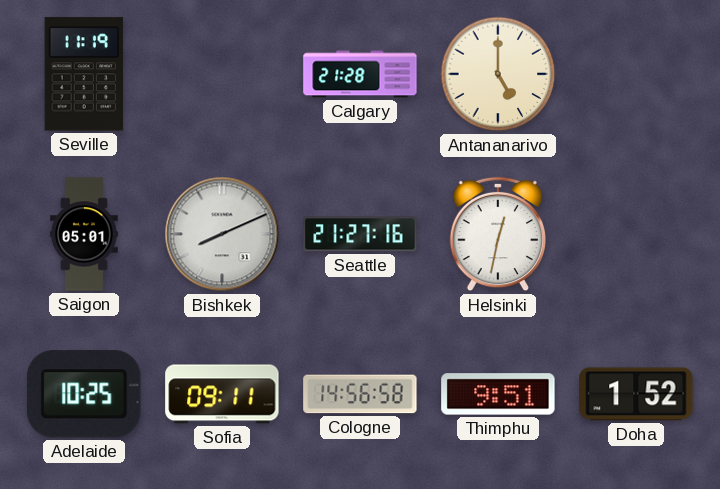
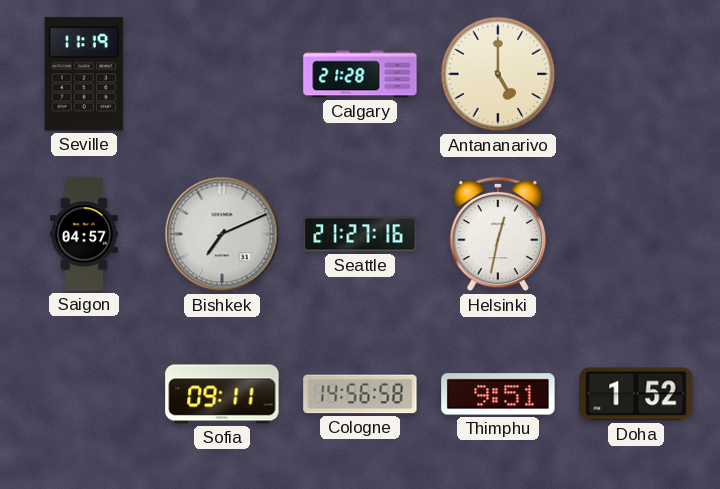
Saigon: 05:01 -> 04:57 (84, 234)
Bishkek: 8:11 -> 7:11 (222, 234)
Adelaide: 10:25 -> none (84, 394)
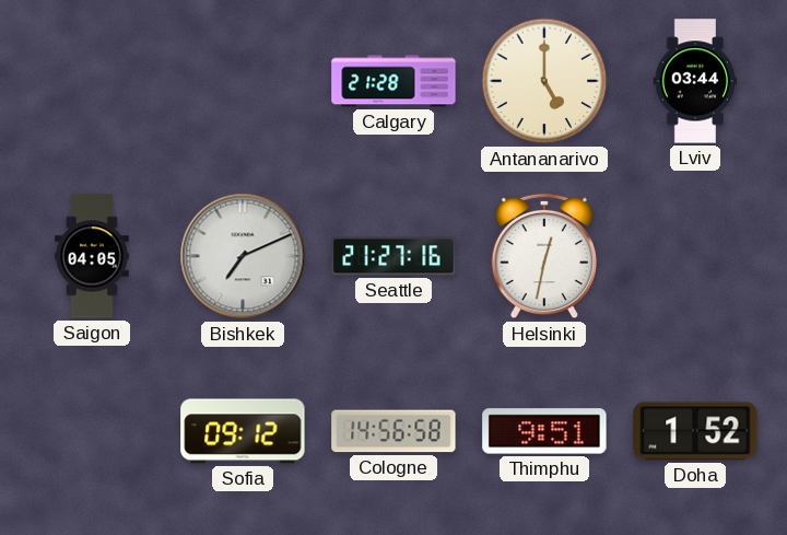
Seville: 11:19 -> none (84, 74)
Lviv: none -> 03:44 (695, 81)
Saigon: 04:57 -> 04:05 (92, 256)
Sofia: 09:11 -> 09:12 (243, 431)
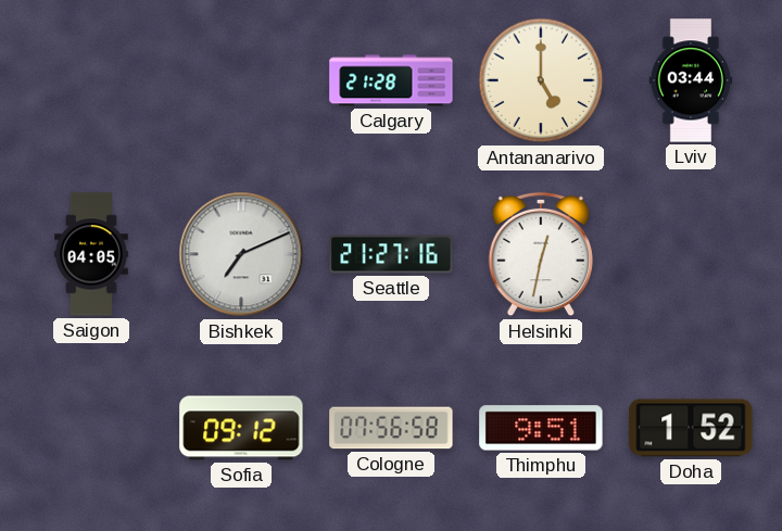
Cologne: 14:56 -> 07:56 (391, 428)
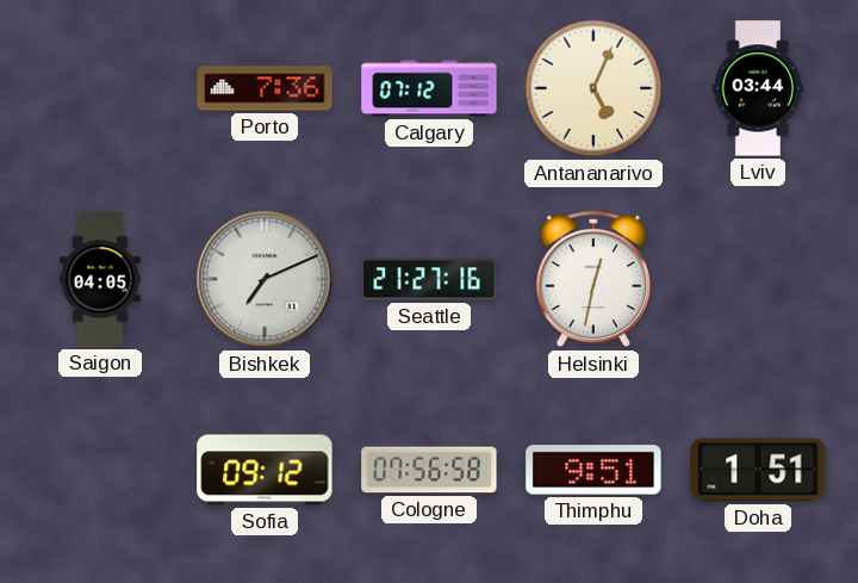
Porto: none -> 7:36 (265, 88)
Calgary: 21:28 -> 07:12 (429, 88)
Antananarivo: 5:00 -> 5:04 (593, 88)
Doha: 1:52 -> 1:51 (758, 470)
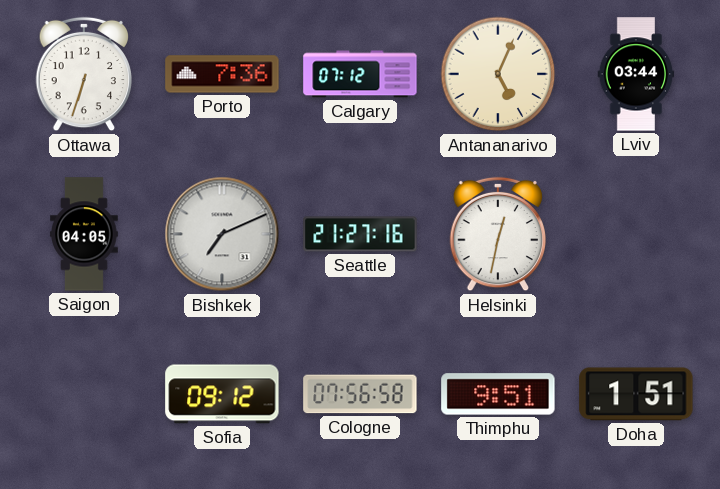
Ottawa: none -> 6:33 (84, 74)
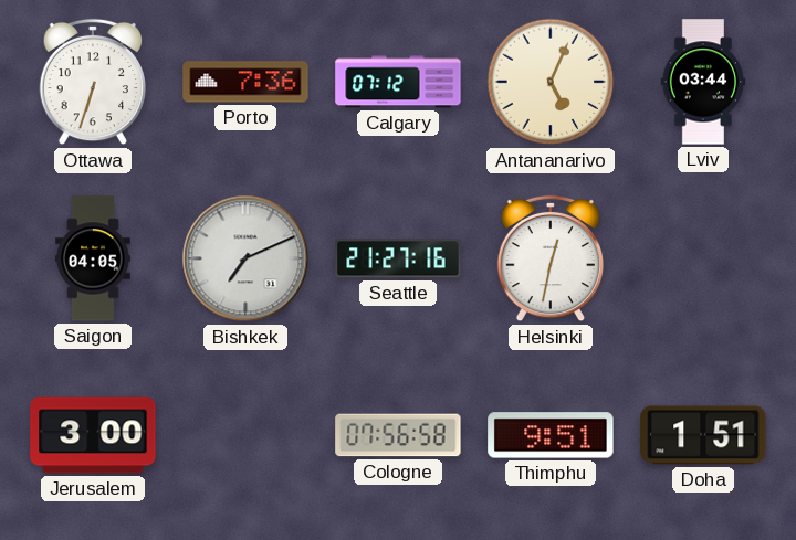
Jerusalem: none -> 3:00 (93, 435)
Sofia: 09:12 -> none (222, 394)
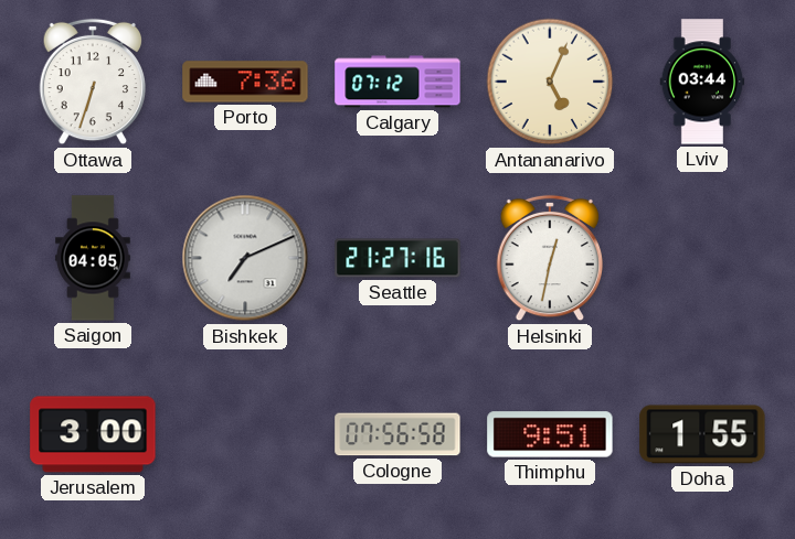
Doha: 1:51 -> 1:55 (702, 434)
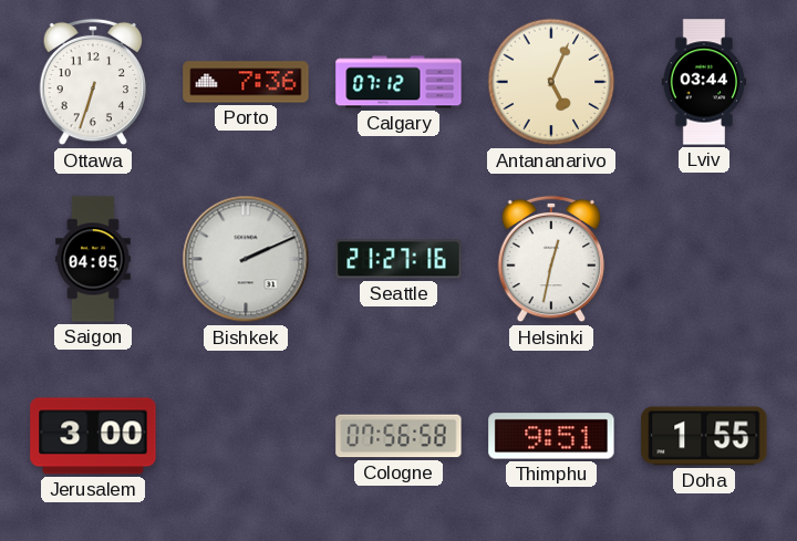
Bishkek: 7:11 -> 2:11 (246, 259)
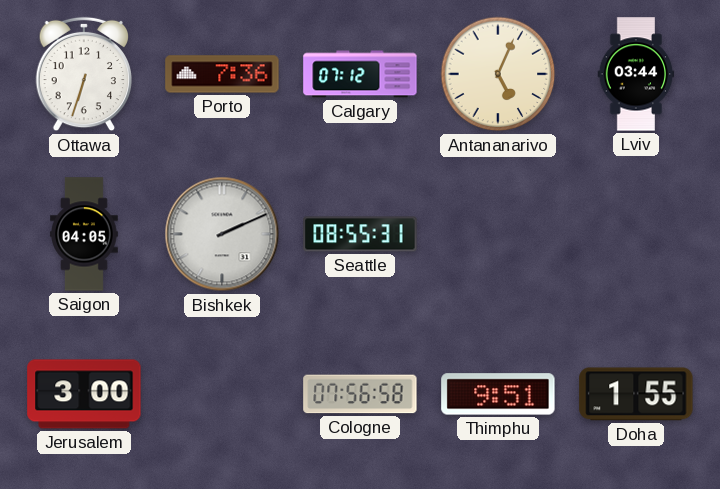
Seattle: 21:27 -> 08:55 (360, 234)
Helsinki: 12:32 -> none (551, 259)
